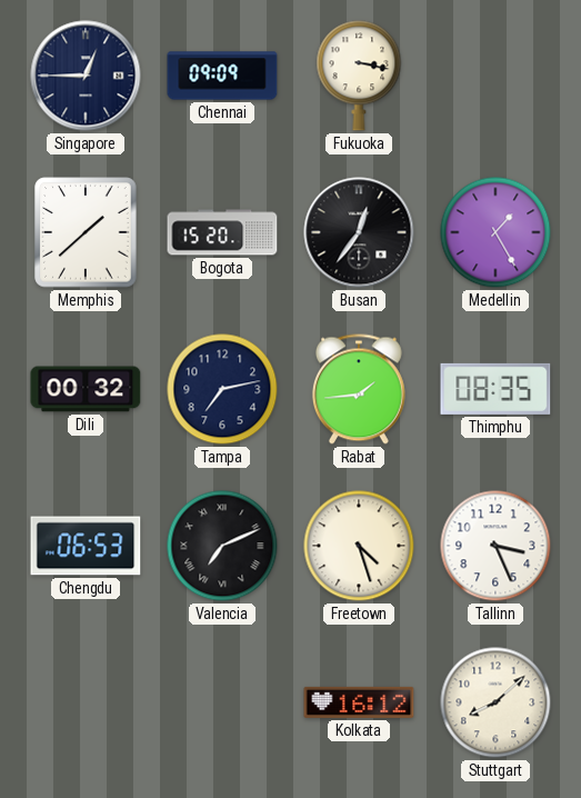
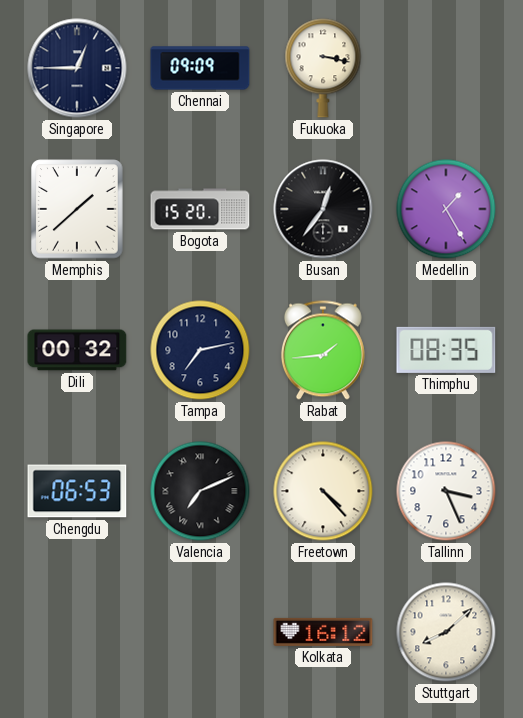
Freetown: 4:27 -> 4:23 (323, 491)
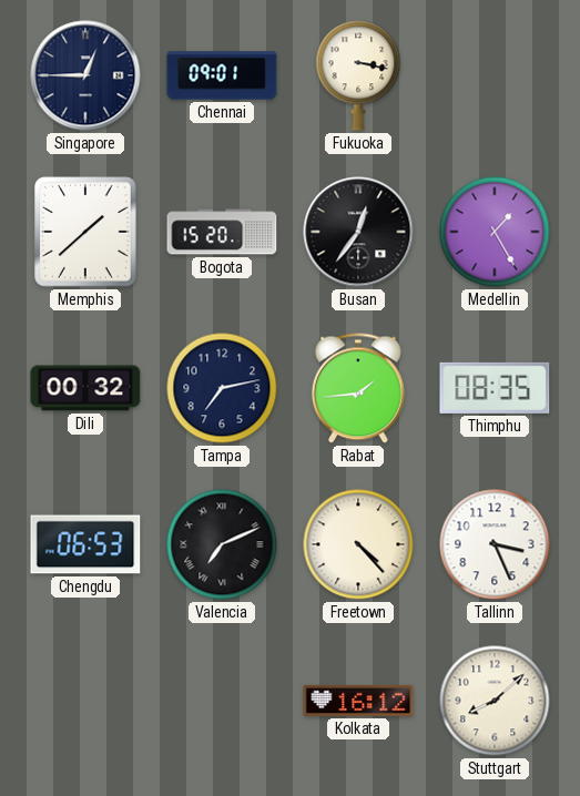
Chennai: 09:09 -> 09:01 (222, 75)
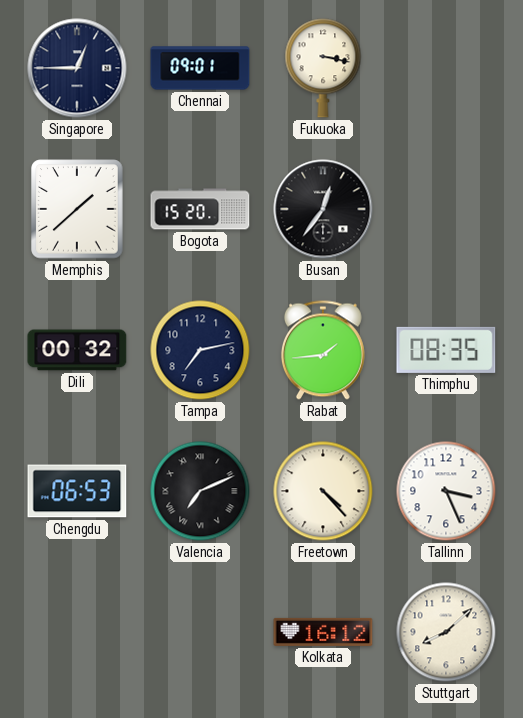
Medellin: 1:25 -> none (495, 232)
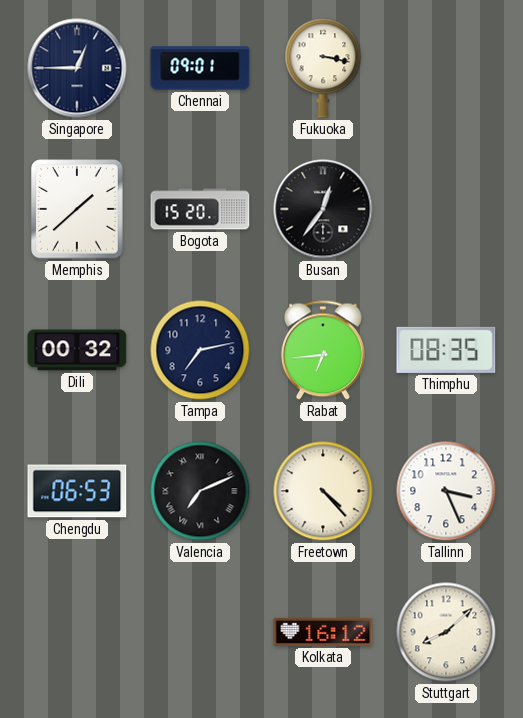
Rabat: 1:44 -> 6:44 (323, 350)
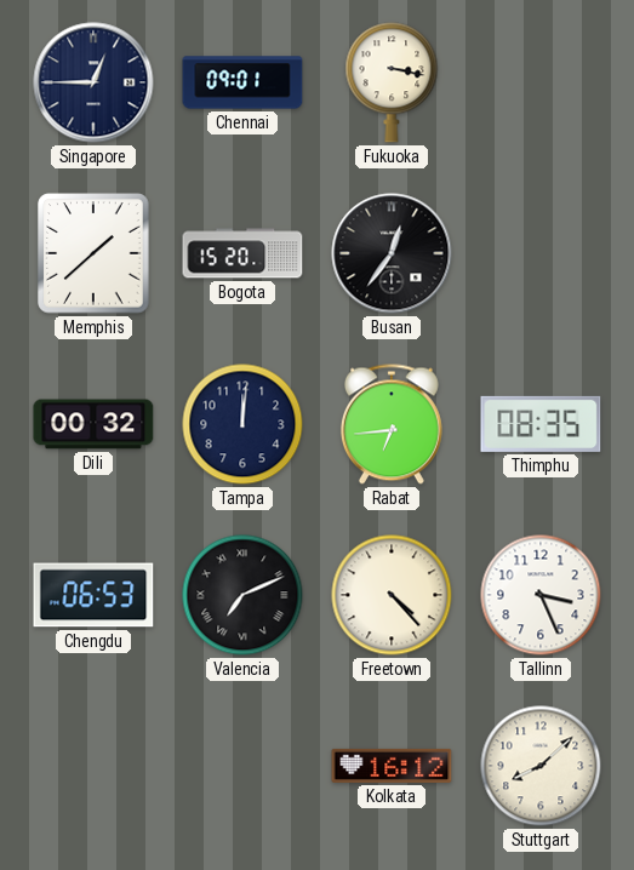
Tampa: 7:13 -> 12:01 (242, 424)
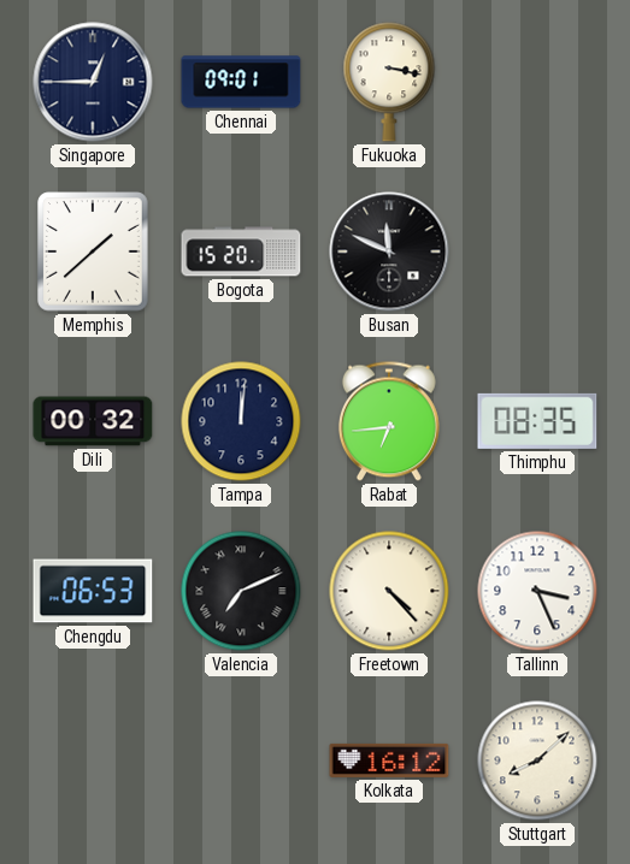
Busan: 12:36 -> 11:49 (389, 251)
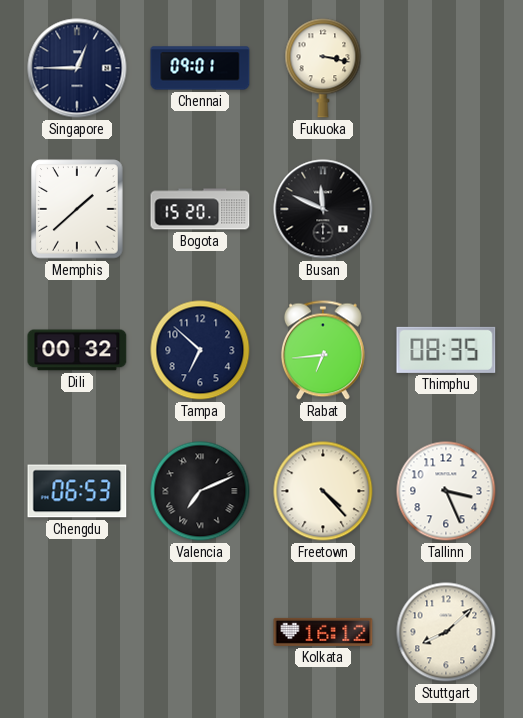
Tampa: 12:01 -> 6:52 (200, 350)
